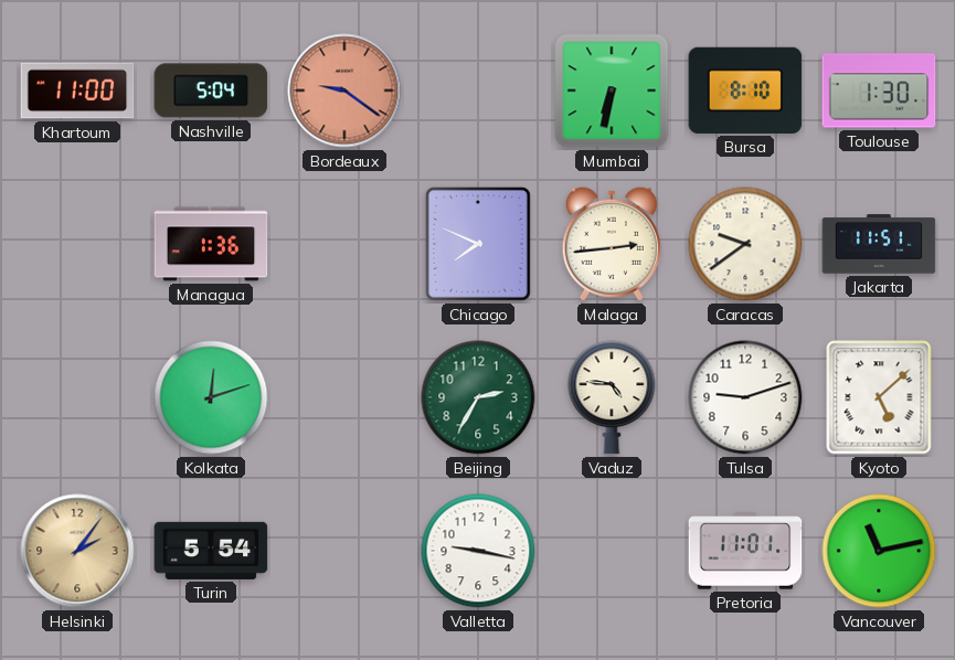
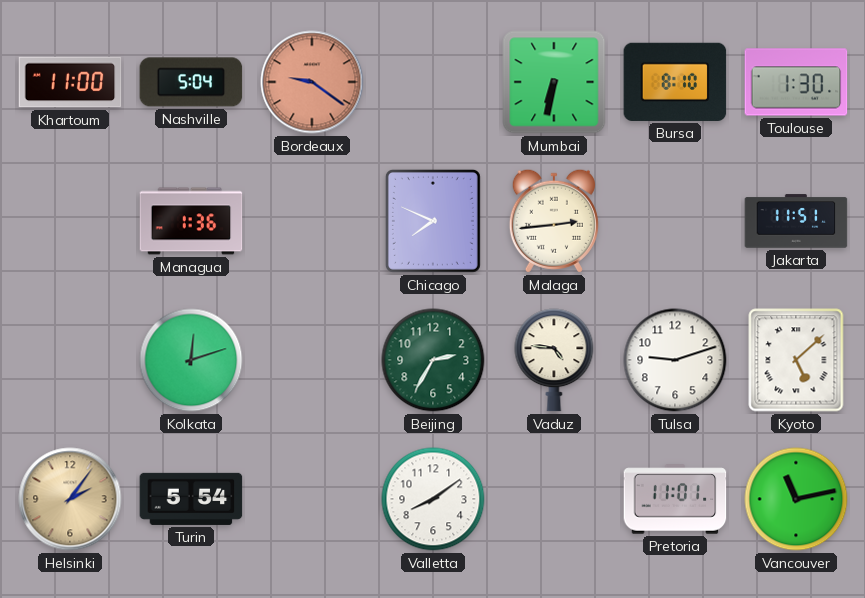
Caracas: 9:39 -> none (745, 244)
Valletta: 9:17 -> 8:09 (433, 499)
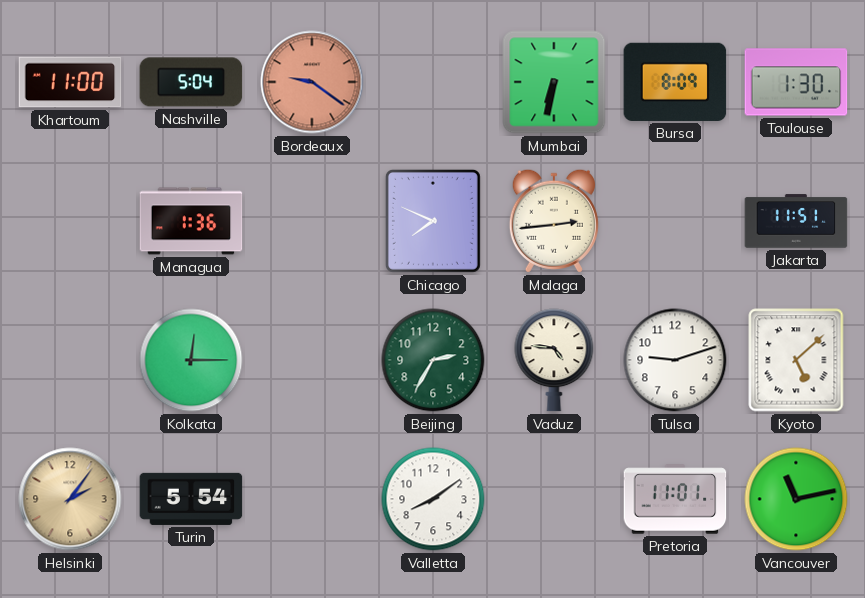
Bursa: 8:10 -> 8:09 (675, 82)
Kolkata: 12:12 -> 12:15 (191, 360)
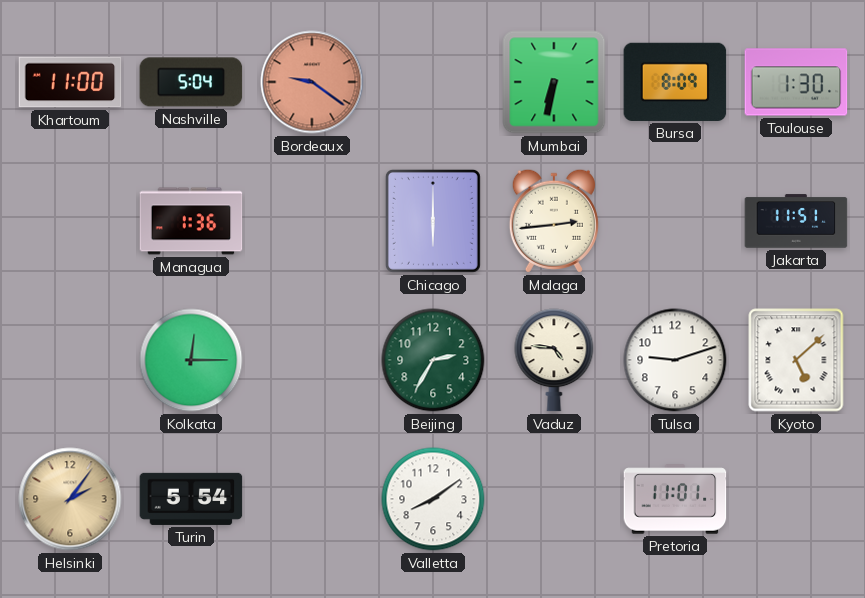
Chicago: 7:49 -> 6:00 (433, 221)
Vancouver: 11:13 -> none (796, 499)
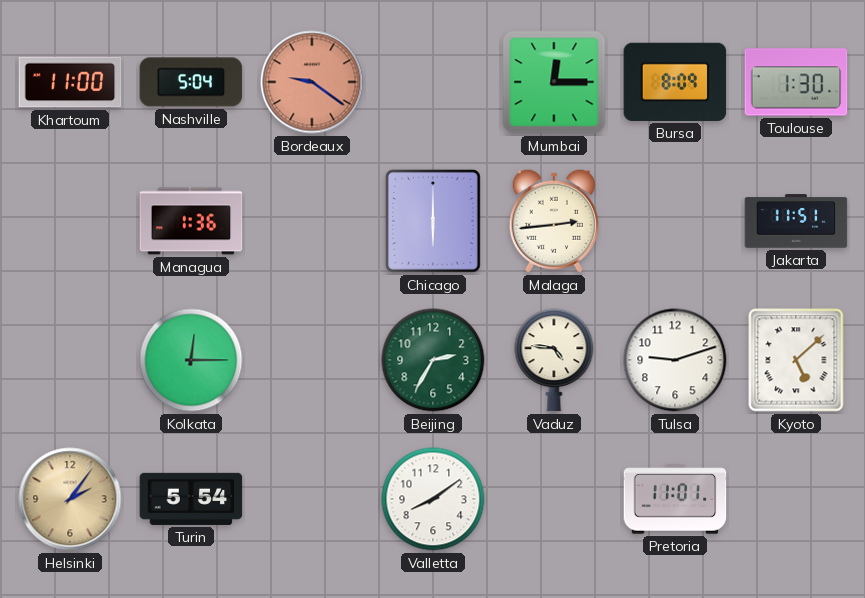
Mumbai: 6:32 -> 12:15 (554, 82)
